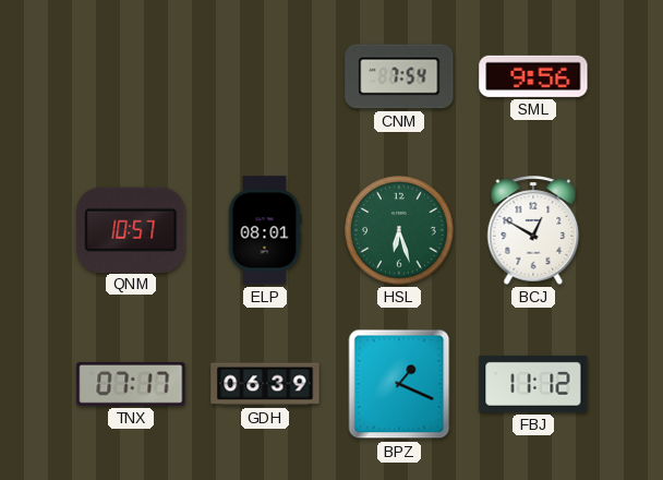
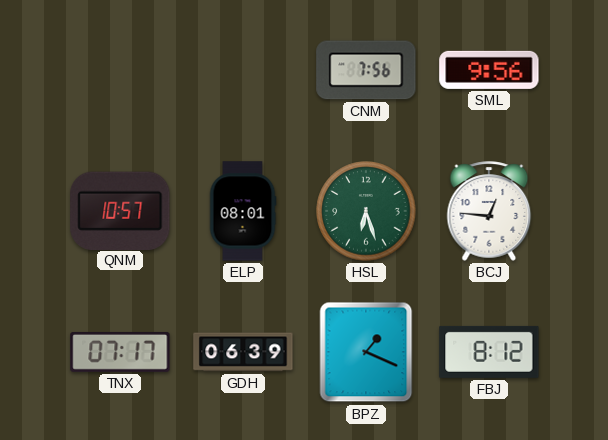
CNM: 7:54 -> 7:56 (366, 70)
BCJ: 12:50 -> 12:46 (489, 211)
FBJ: 11:12 -> 8:12 (489, 352)
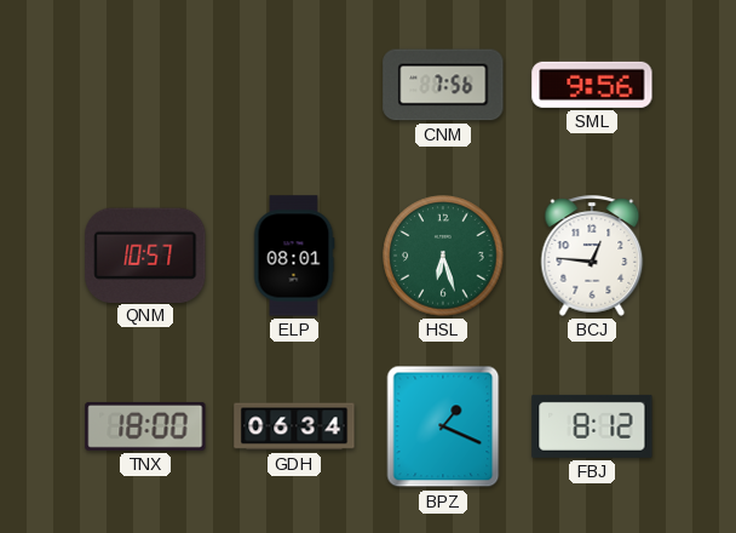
TNX: 07:17 -> 18:00 (145, 426)
GDH: 06:39 -> 06:34 (294, 426)
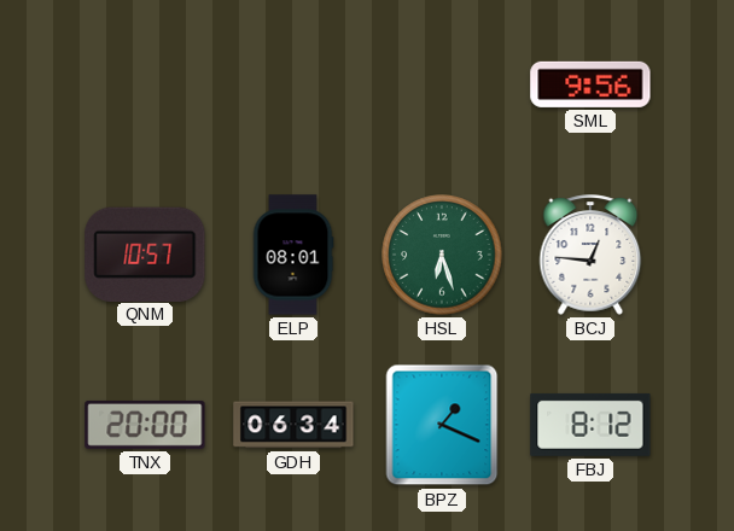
CNM: 7:56 -> none (443, 85)
TNX: 18:00 -> 20:00 (145, 425)
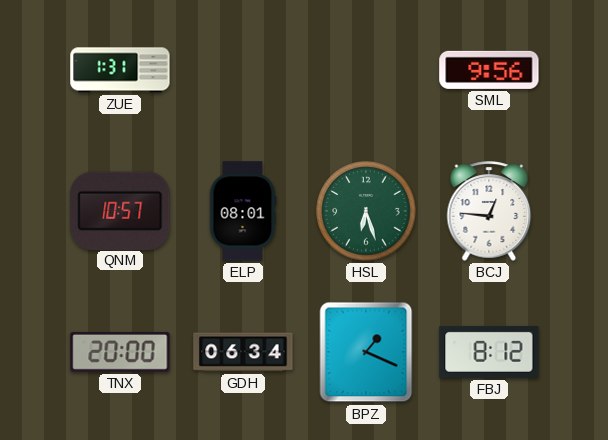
ZUE: none -> 1:31 (120, 70)
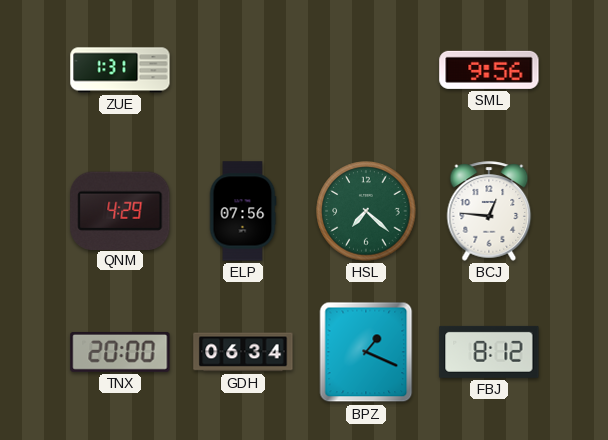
QNM: 10:57 -> 4:29 (120, 210)
ELP: 08:01 -> 07:56 (243, 211)
HSL: 6:27 -> 7:22 (366, 211)
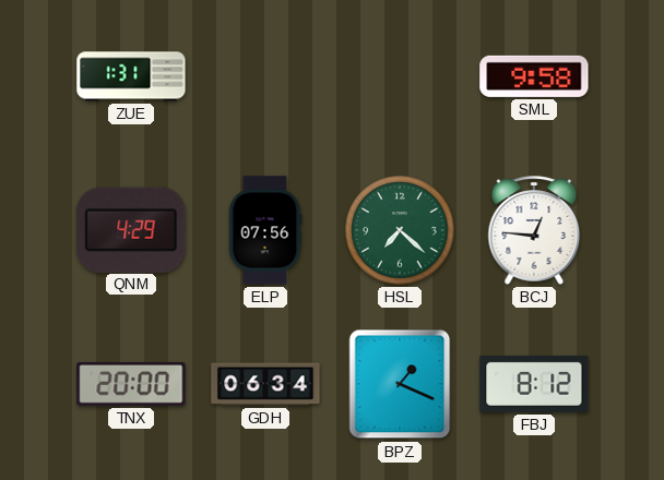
SML: 9:56 -> 9:58 (534, 76)
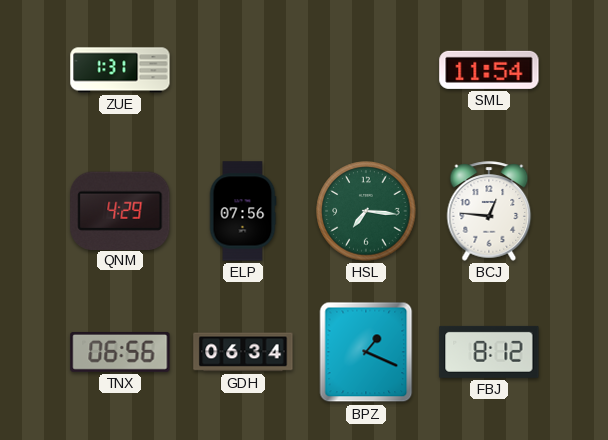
SML: 9:58 -> 11:54 (489, 70)
HSL: 7:22 -> 7:16 (366, 211)
TNX: 20:00 -> 06:56 (120, 352)
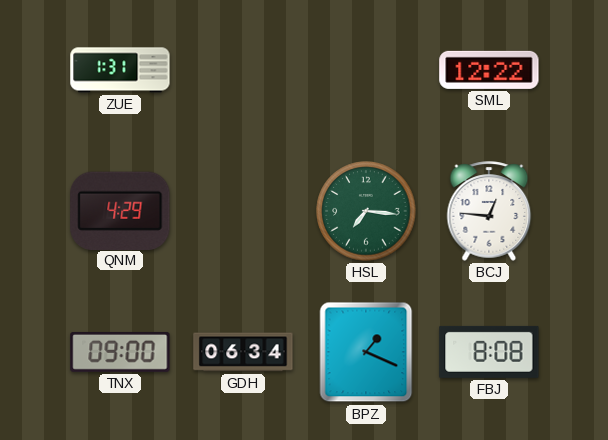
SML: 11:54 -> 12:22 (489, 70)
ELP: 07:56 -> none (243, 211)
TNX: 06:56 -> 09:00 (120, 352)
FBJ: 8:12 -> 8:08 (489, 352)
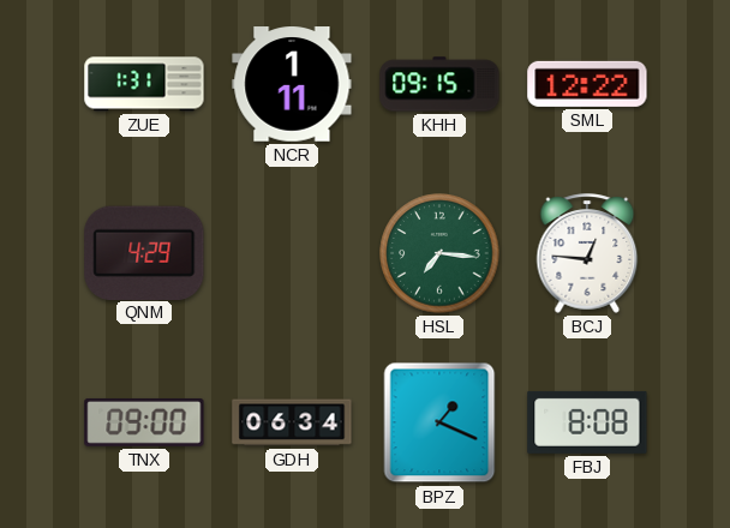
NCR: none -> 1:11 (292, 84)
KHH: none -> 09:15 (439, 84)
